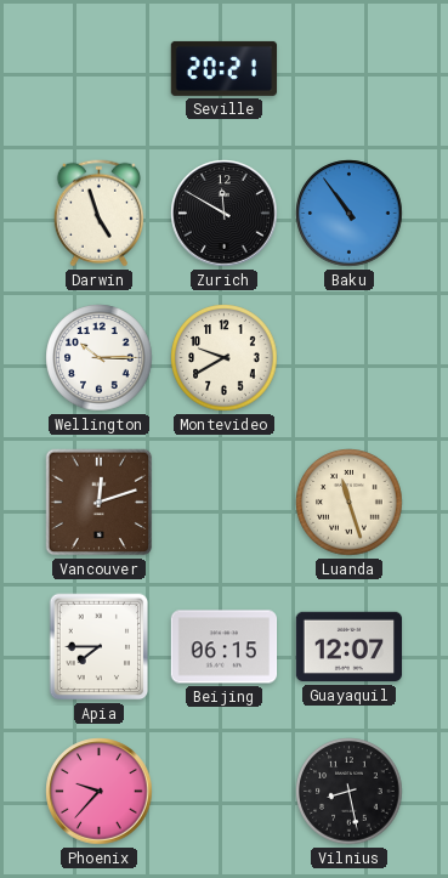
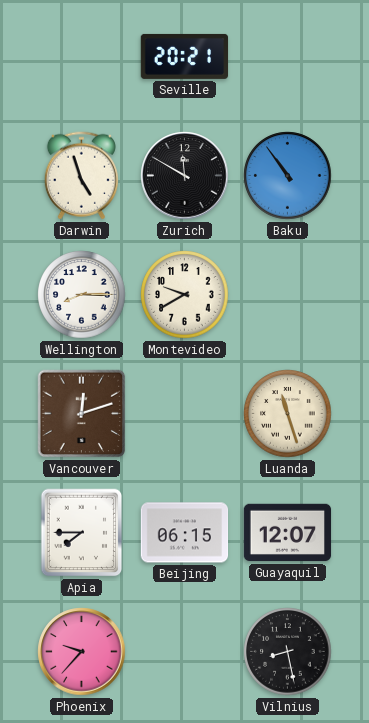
Wellington: 10:15 -> 8:15 (82, 295)
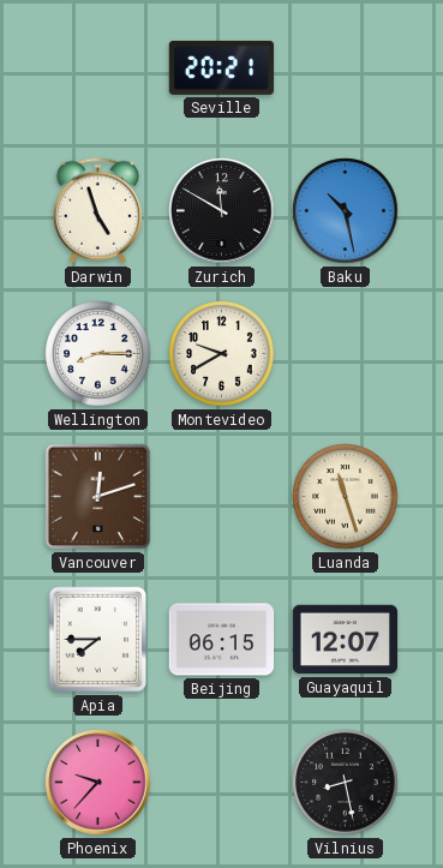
Baku: 10:54 -> 10:28 (346, 211)
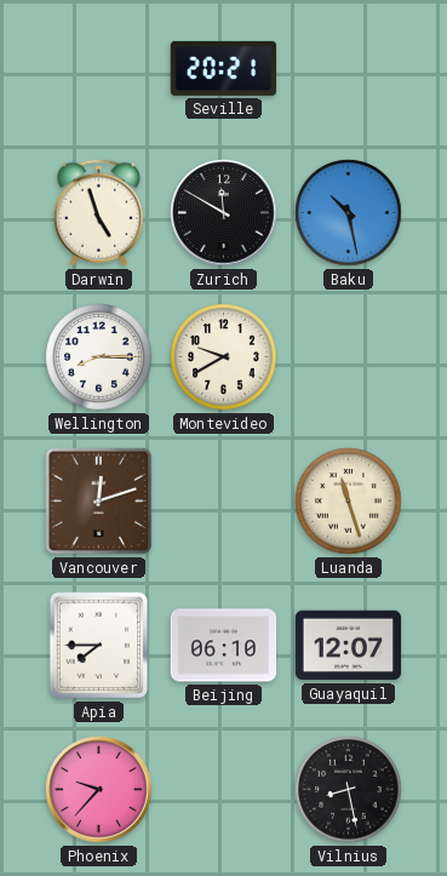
Beijing: 06:15 -> 06:10 (224, 646)
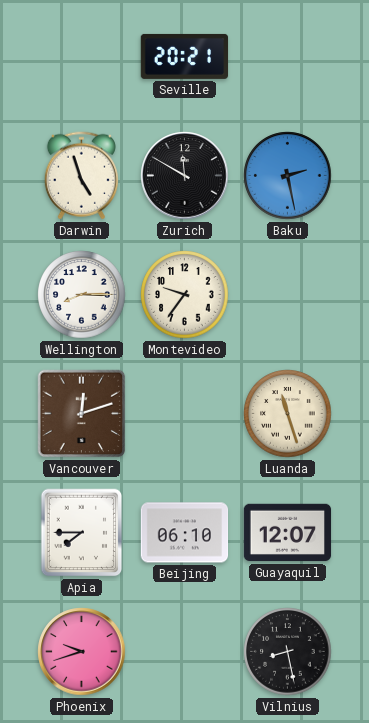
Baku: 10:28 -> 2:28 (288, 176)
Montevideo: 9:40 -> 9:36 (185, 295)
Phoenix: 9:37 -> 9:42 (82, 652)
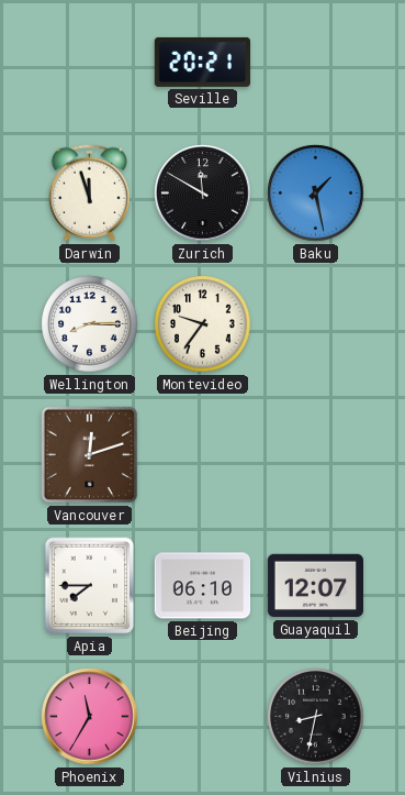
Darwin: 4:57 -> 11:57 (89, 194)
Baku: 2:28 -> 1:28 (316, 194)
Luanda: 11:27 -> none (288, 414)
Phoenix: 9:42 -> 11:35 (90, 717)
Vilnius: 8:28 -> 8:32 (316, 717)
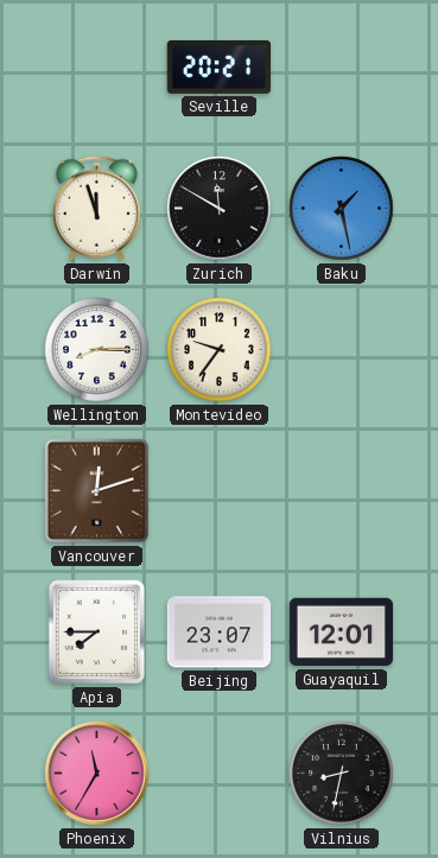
Beijing: 06:10 -> 23:07 (220, 633)
Guayaquil: 12:07 -> 12:01 (342, 633)
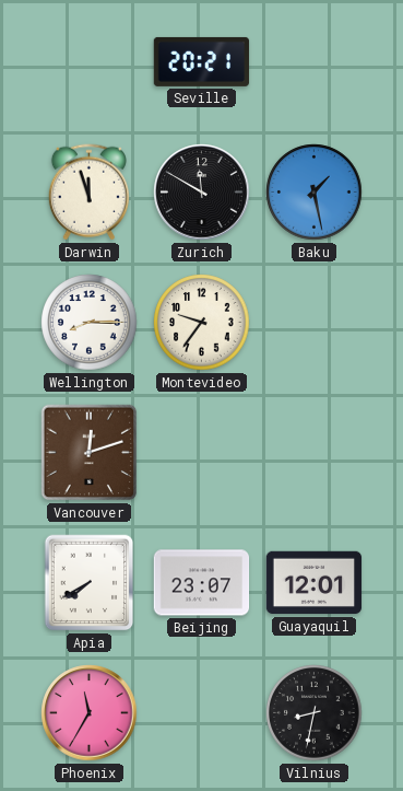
Apia: 7:45 -> 7:40 (90, 583)
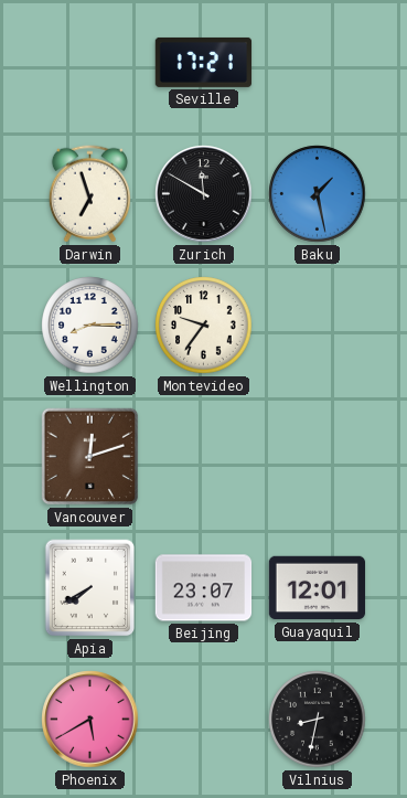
Seville: 20:21 -> 17:21 (204, 62)
Darwin: 11:57 -> 6:57 (89, 194)
Phoenix: 11:35 -> 5:40 (90, 720)
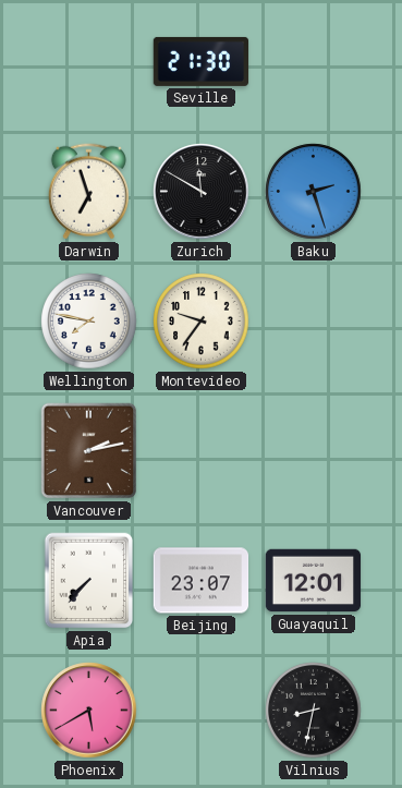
Seville: 17:21 -> 21:30 (202, 61)
Baku: 1:28 -> 2:27 (314, 192)
Wellington: 8:15 -> 7:47 (89, 322)
Vancouver: 12:12 -> 2:13 (89, 451)
Apia: 7:40 -> 7:37 (89, 581)
